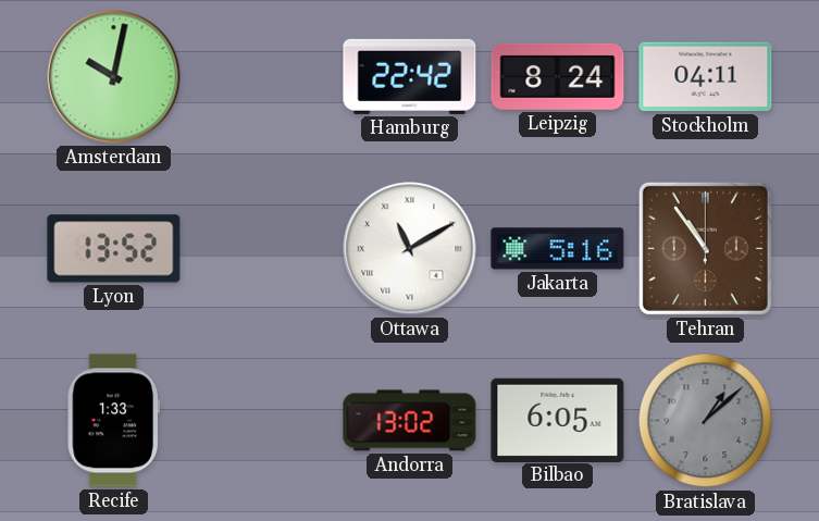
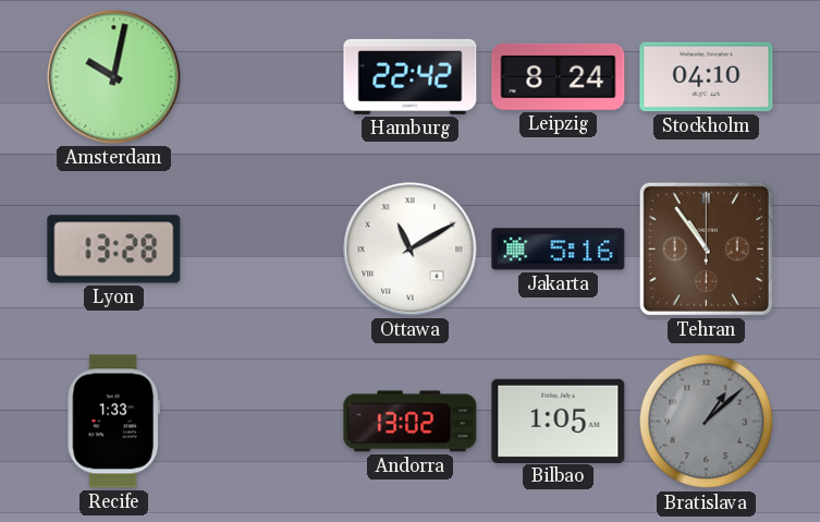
Stockholm: 04:11 -> 04:10 (707, 77)
Lyon: 13:52 -> 13:28 (114, 250)
Bilbao: 6:05 -> 1:05 (559, 421)
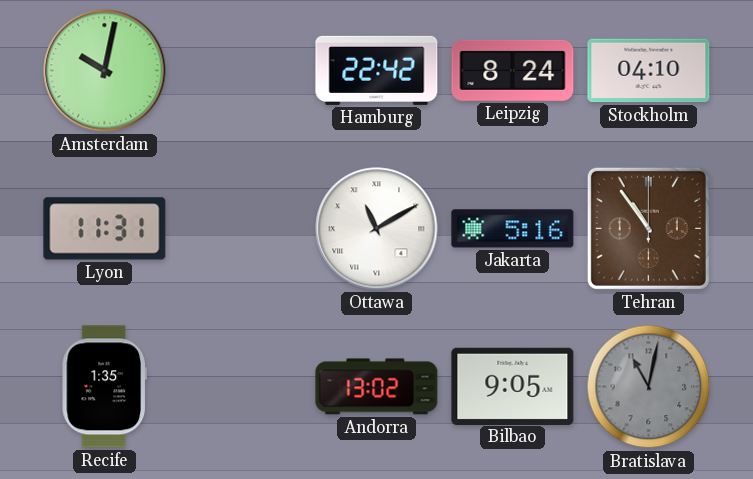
Lyon: 13:28 -> 11:31 (105, 229)
Recife: 1:33 -> 1:35 (104, 387)
Bilbao: 1:05 -> 9:05 (513, 386)
Bratislava: 1:08 -> 11:02 (649, 387)
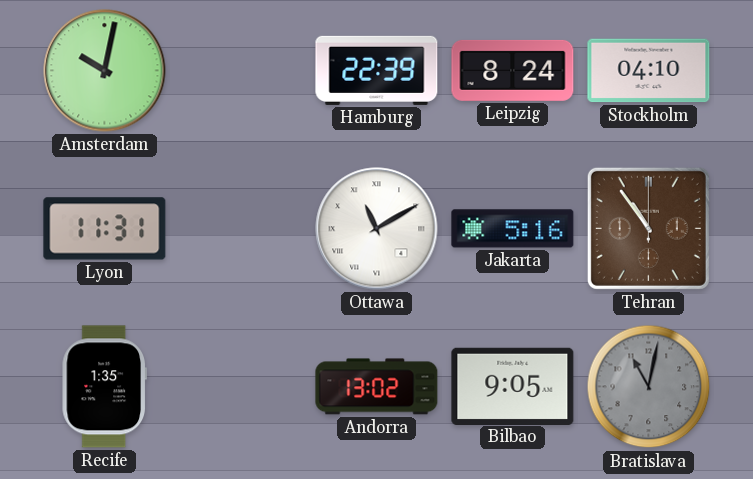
Hamburg: 22:42 -> 22:39 (377, 70)
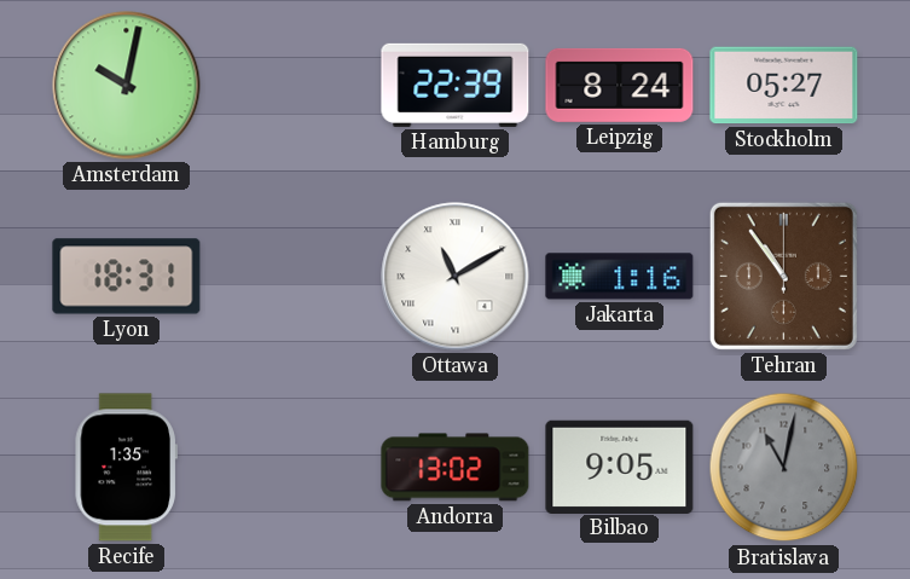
Stockholm: 04:10 -> 05:27 (784, 86)
Lyon: 11:31 -> 18:31 (127, 277)
Jakarta: 5:16 -> 1:16 (620, 277)
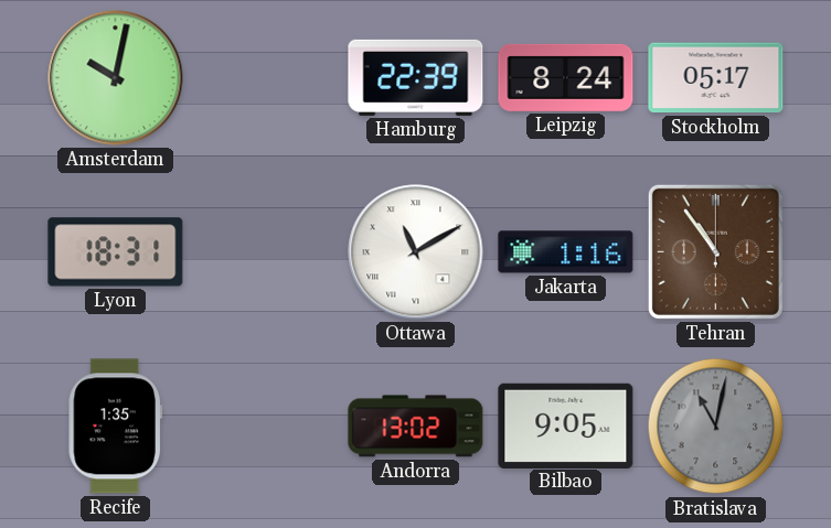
Stockholm: 05:27 -> 05:17 (716, 78)
